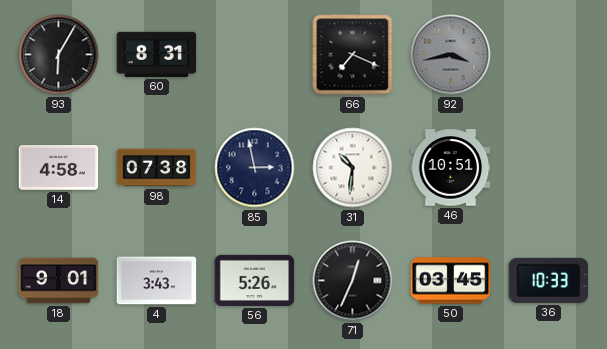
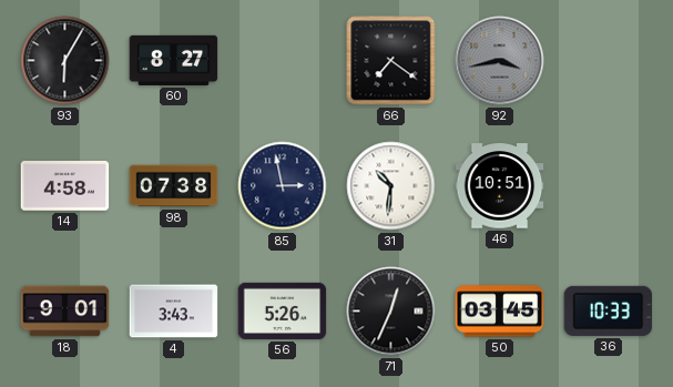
60: 8:31 -> 8:27 (174, 60)
66: 7:19 -> 7:21 (391, 61)
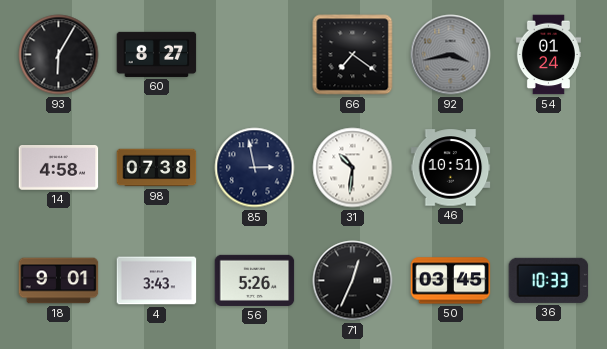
54: none -> 01:24 (548, 55)
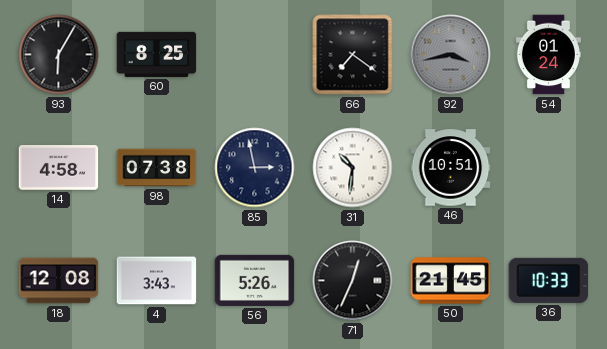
60: 8:27 -> 8:25 (157, 54)
18: 9:01 -> 12:08 (59, 281)
50: 03:45 -> 21:45 (451, 281)
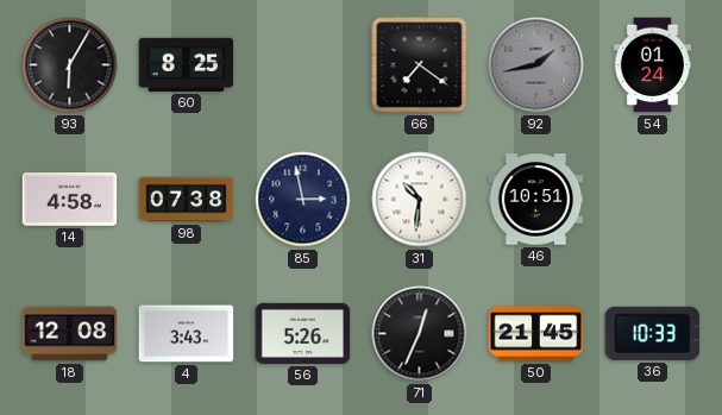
92: 3:43 -> 1:43 (536, 65)
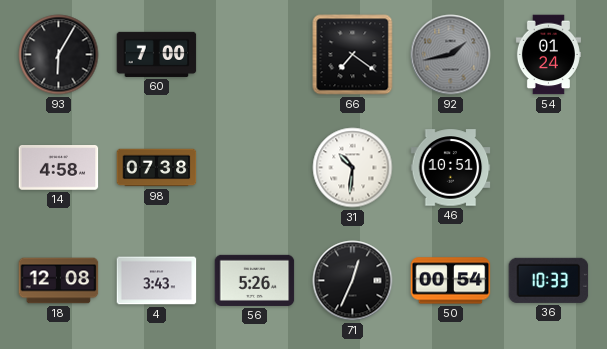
60: 8:25 -> 7:00 (157, 54)
85: 2:58 -> none (303, 200)
50: 21:45 -> 00:54 (451, 281)
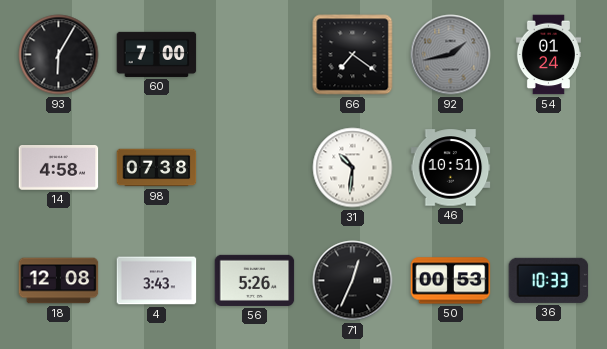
50: 00:54 -> 00:53 (451, 281)
